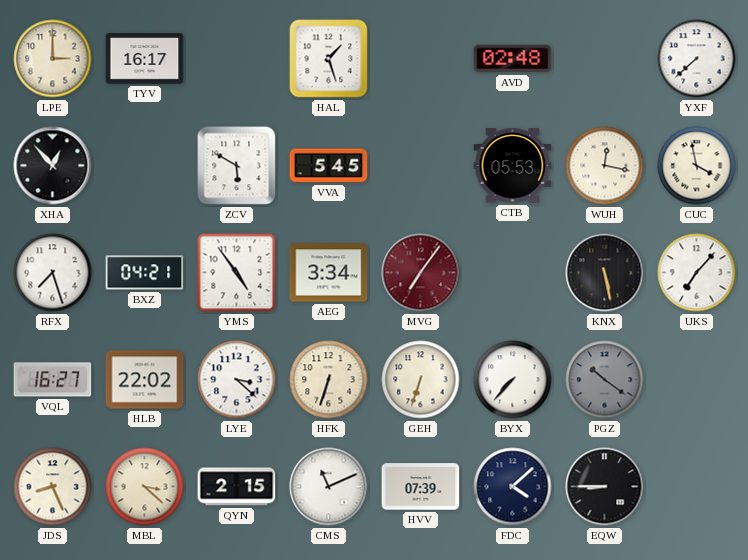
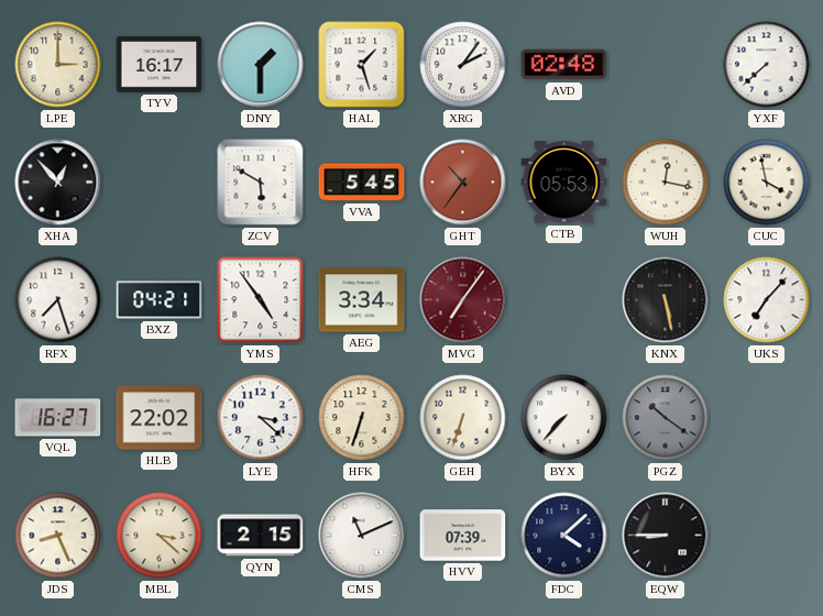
DNY: none -> 1:30 (261, 65)
XRG: none -> 2:06 (463, 65)
GHT: none -> 10:36 (463, 183)
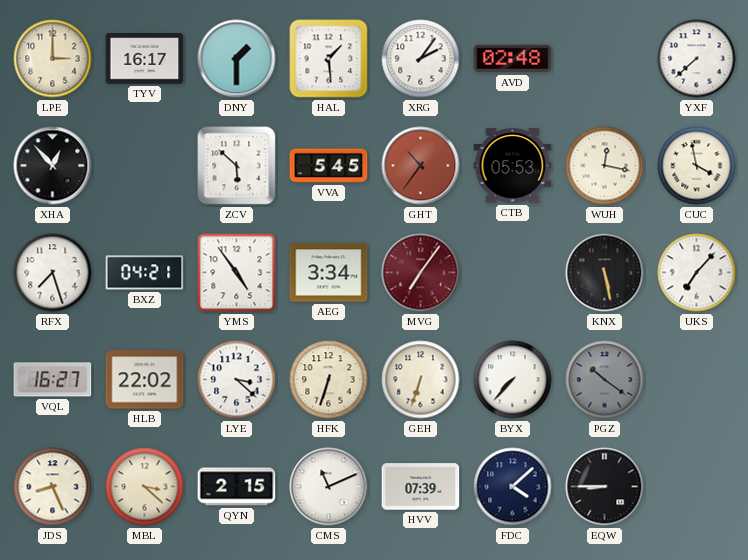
HAL: 1:27 -> 1:29 (329, 59)
ZCV: 5:50 -> 5:52 (237, 166)
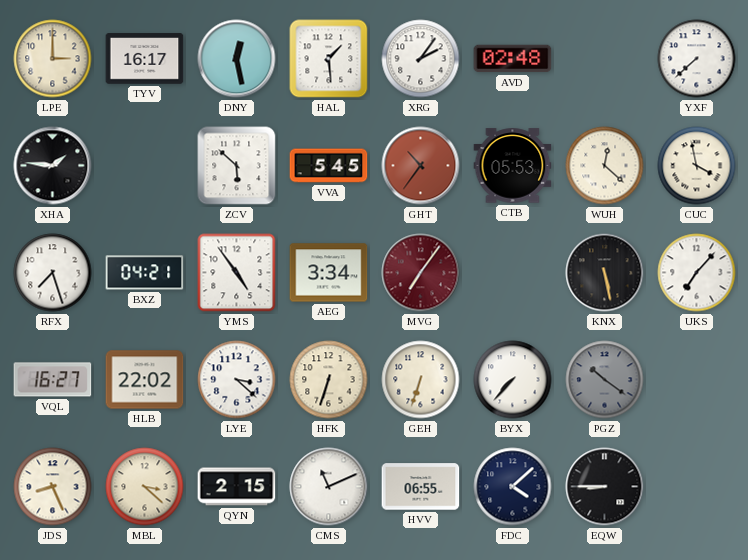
DNY: 1:30 -> 12:28 (237, 59)
XHA: 12:53 -> 1:46 (53, 166)
WUH: 12:17 -> 12:22 (605, 166)
HVV: 07:39 -> 06:55 (421, 487)
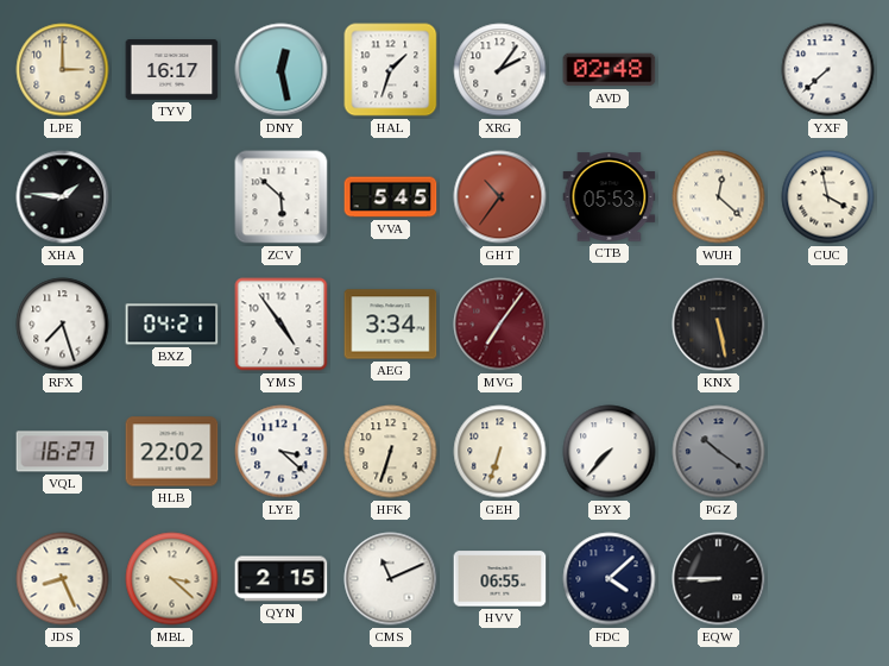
HAL: 1:29 -> 1:33 (391, 70)
UKS: 7:07 -> none (697, 273)
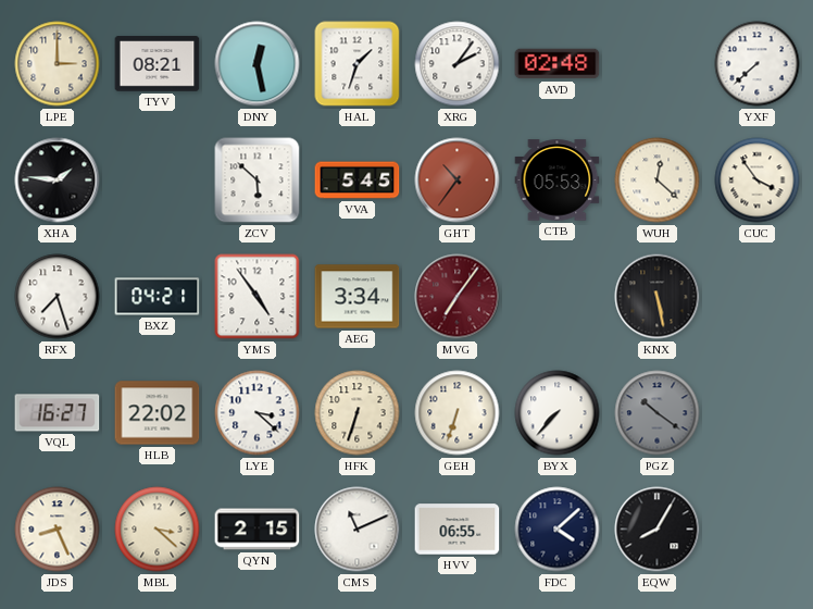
TYV: 16:17 -> 08:21 (158, 64)
CUC: 3:58 -> 3:54 (758, 181)
EQW: 8:45 -> 8:05 (658, 530)
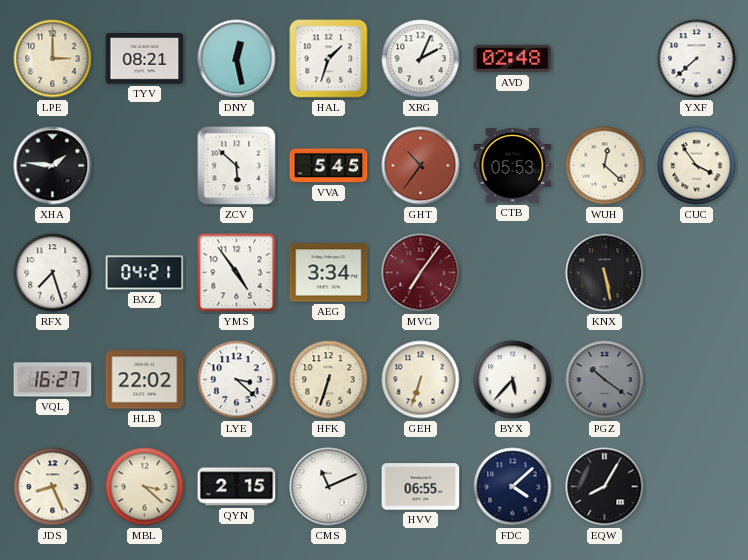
XRG: 2:06 -> 2:04 (421, 59)
BYX: 7:37 -> 5:37 (513, 380)
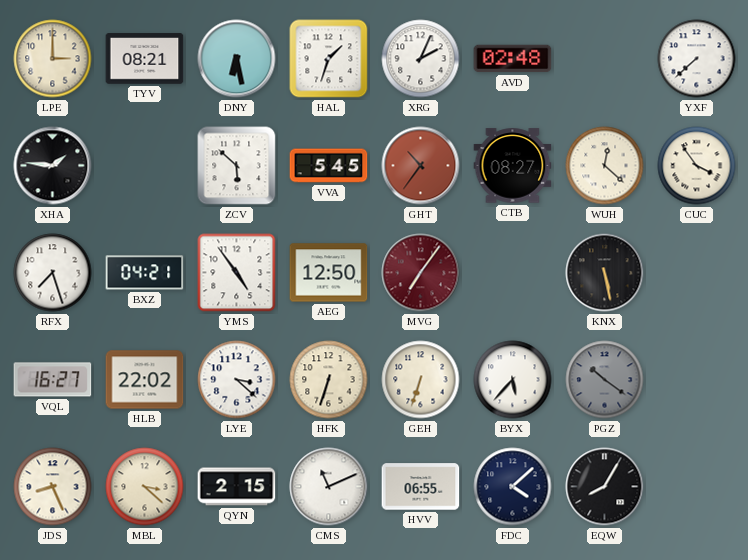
DNY: 12:28 -> 6:28 (237, 59)
CTB: 05:53 -> 08:27 (513, 166)
AEG: 3:34 -> 12:50 (329, 273)
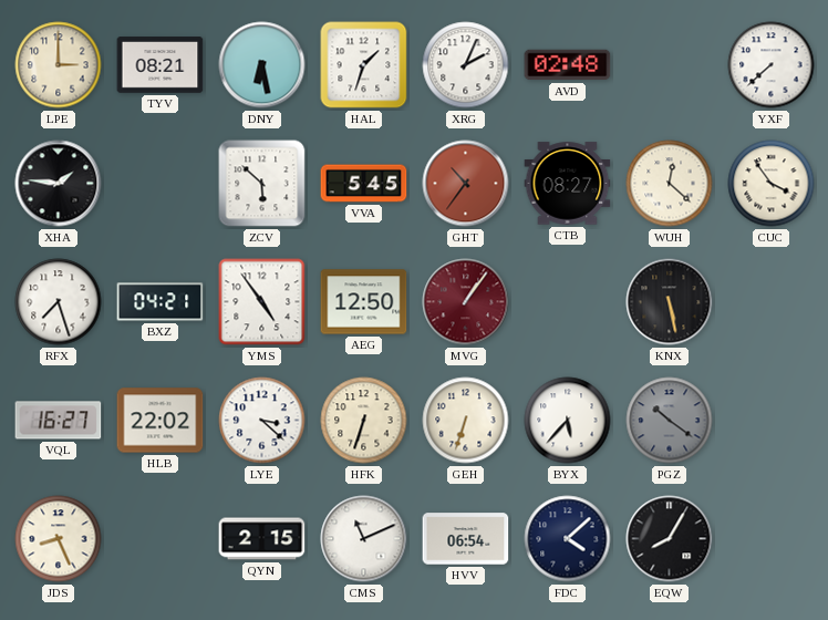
MVG: 7:06 -> 1:06 (466, 302)
MBL: 3:22 -> none (145, 487)
HVV: 06:55 -> 06:54 (466, 539)
